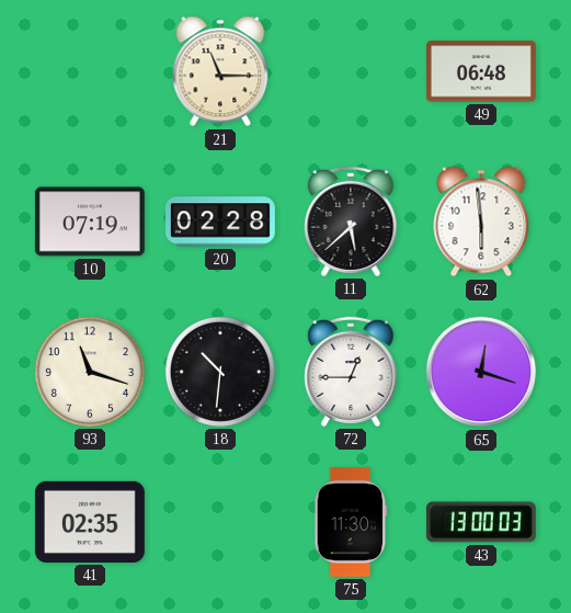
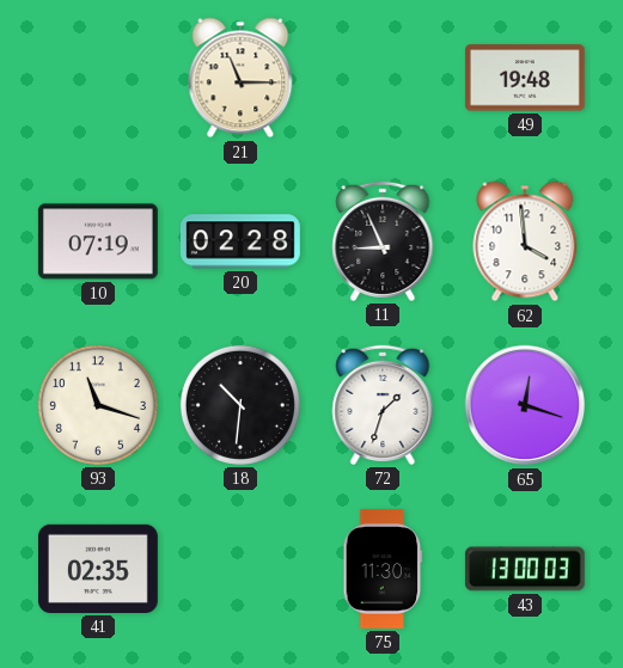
49: 06:48 -> 19:48 (525, 78)
11: 5:38 -> 8:56 (383, 241)
62: 5:59 -> 3:59 (525, 241)
72: 12:45 -> 1:33 (383, 405)
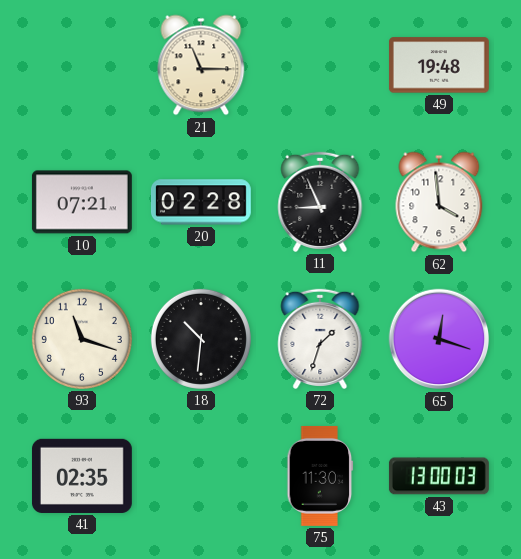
10: 07:19 -> 07:21 (82, 202)
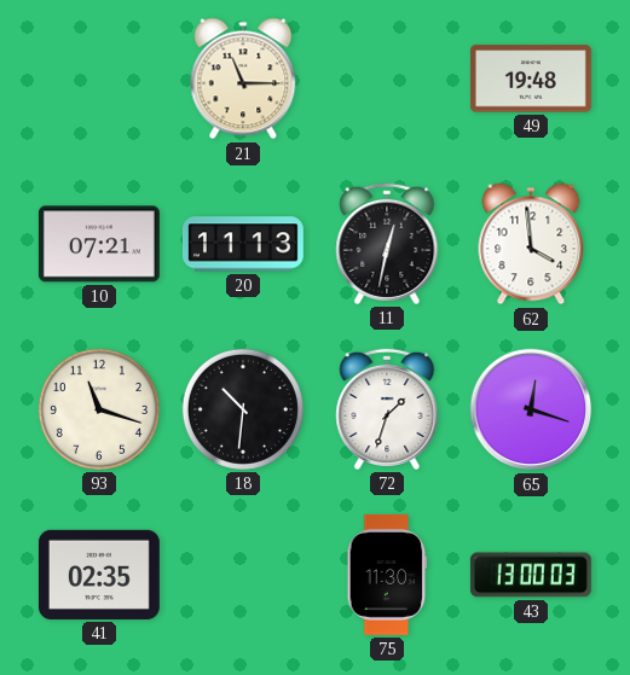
20: 02:28 -> 11:13 (243, 244)
11: 8:56 -> 12:32 (387, 244)
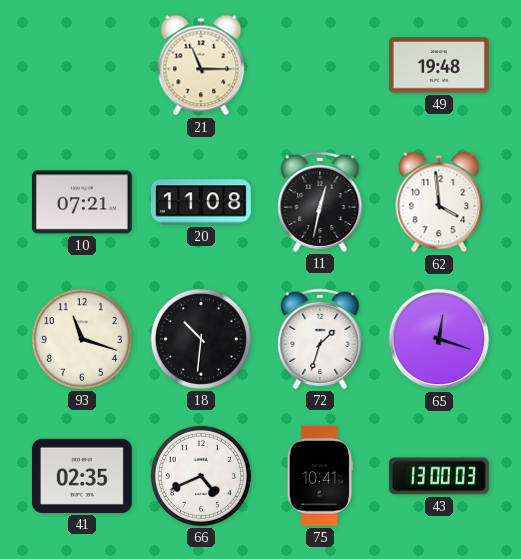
20: 11:13 -> 11:08 (201, 202)
66: none -> 4:41 (201, 476)
75: 11:30 -> 10:41 (320, 476)
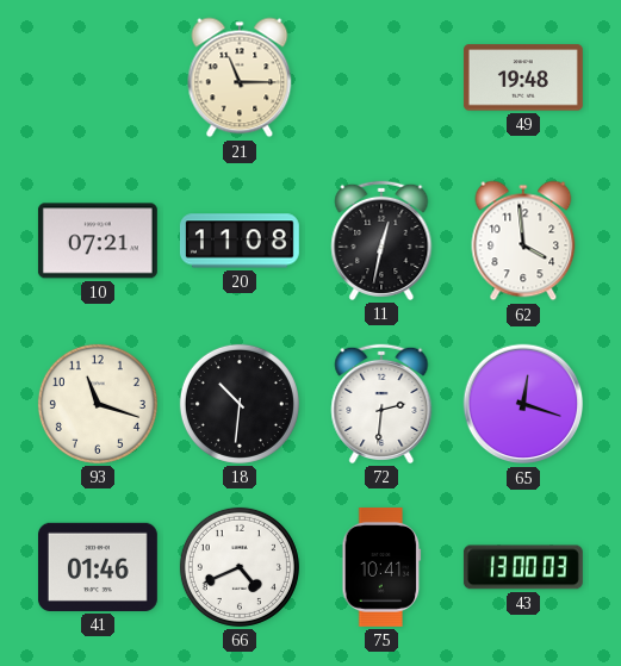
72: 1:33 -> 2:31 (381, 404)
41: 02:35 -> 01:46 (98, 567)
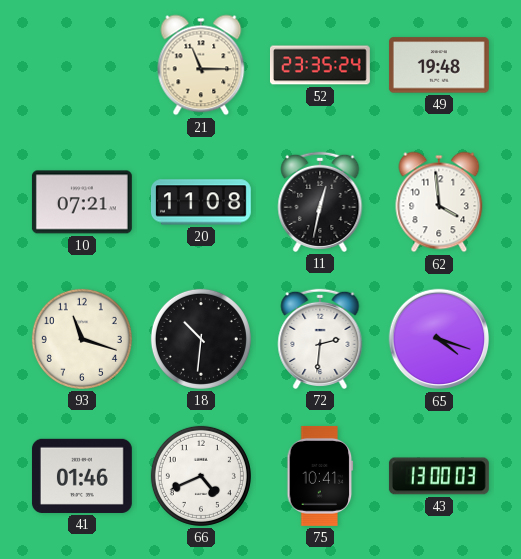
52: none -> 23:35 (321, 65)
65: 12:18 -> 4:18 (439, 339)
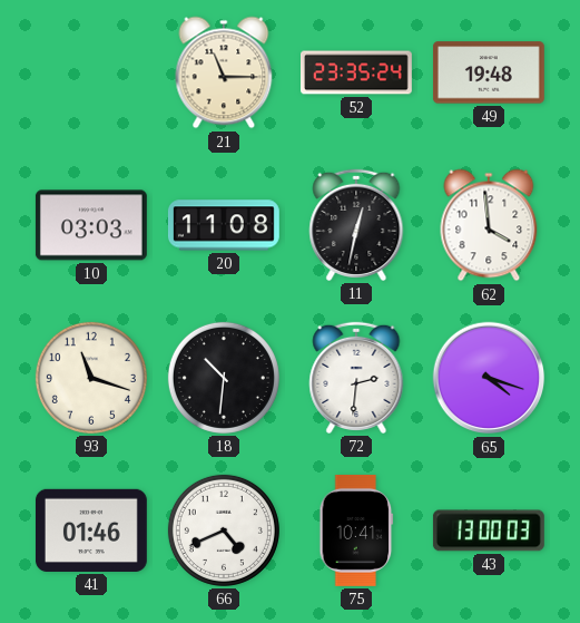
10: 07:21 -> 03:03 (91, 225)
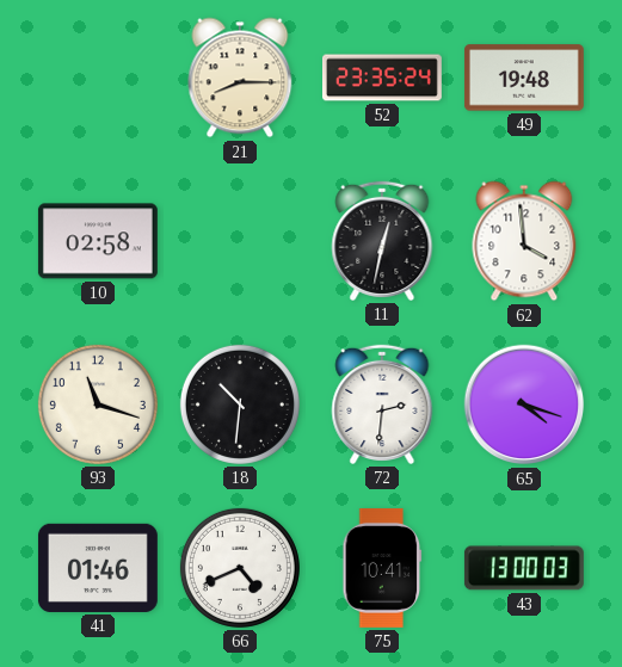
21: 11:15 -> 8:15 (240, 78)
10: 03:03 -> 02:58 (98, 241)
20: 11:08 -> none (224, 225)
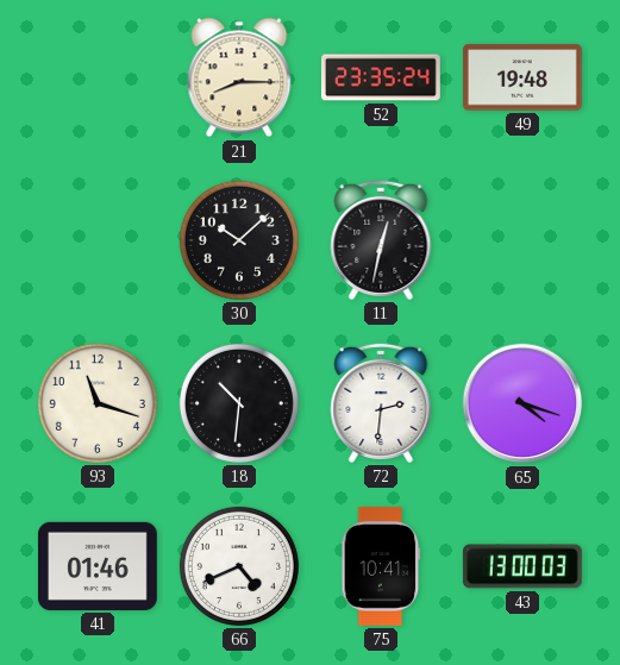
10: 02:58 -> none (98, 241)
30: none -> 10:08 (239, 240)
62: 3:59 -> none (524, 241)
